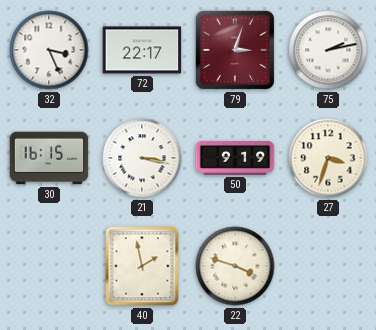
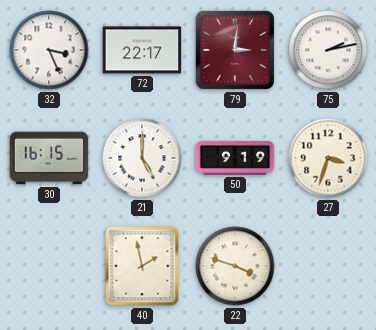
79: 3:03 -> 3:01 (235, 50)
21: 3:17 -> 5:00 (142, 158)
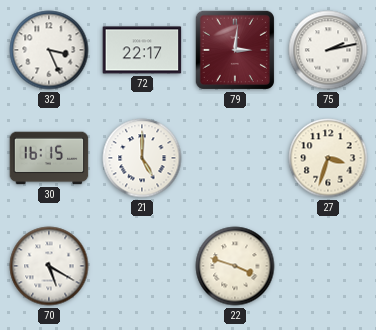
50: 9:19 -> none (235, 158)
70: none -> 5:20 (49, 266)
40: 1:58 -> none (142, 266)
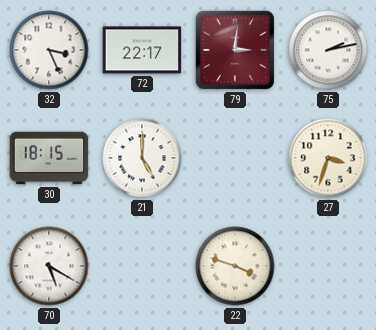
30: 16:15 -> 18:15 (49, 158)
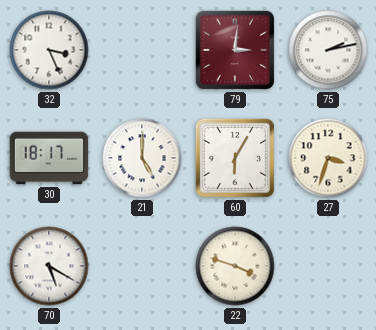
72: 22:17 -> none (142, 50)
30: 18:15 -> 18:17 (49, 158)
60: none -> 6:05 (235, 158)
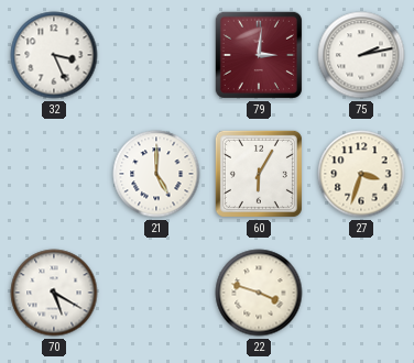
30: 18:17 -> none (49, 158)
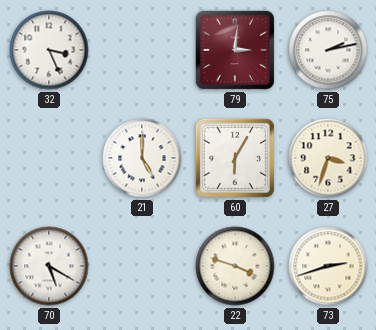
73: none -> 2:42 (328, 266)
